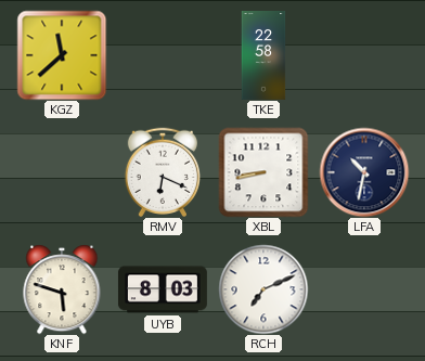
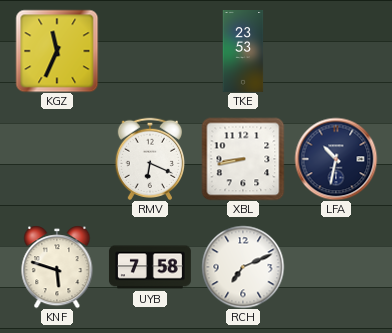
KGZ: 11:38 -> 11:34 (57, 51)
TKE: 22:58 -> 23:53 (243, 52)
UYB: 8:03 -> 7:58 (150, 267)
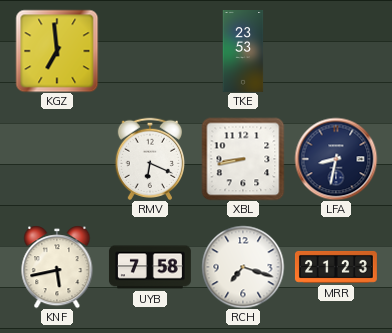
KGZ: 11:34 -> 6:59 (57, 51)
LFA: 10:32 -> 8:32 (336, 159)
KNF: 5:48 -> 5:43 (57, 267)
RCH: 7:11 -> 7:18 (243, 267)
MRR: none -> 21:23 (336, 267)
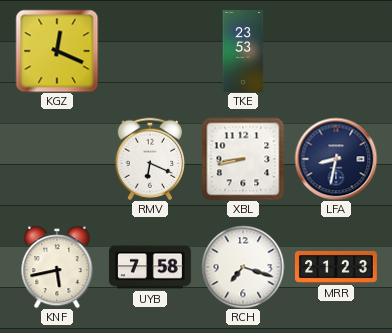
KGZ: 6:59 -> 12:19 (57, 51)
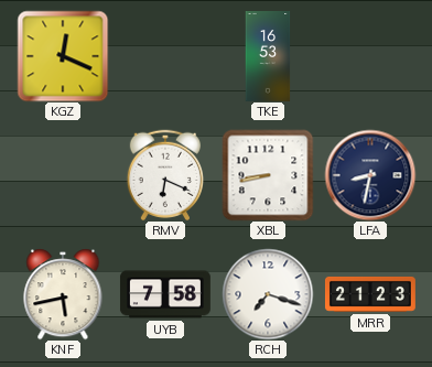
TKE: 23:53 -> 16:53 (268, 57)
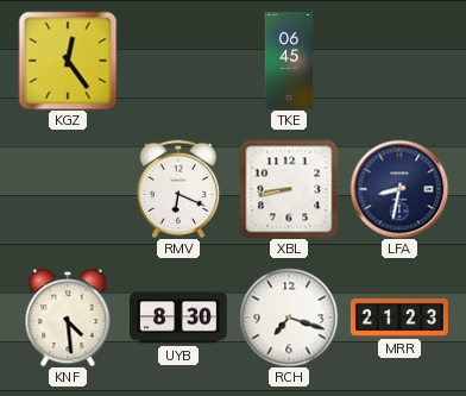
KGZ: 12:19 -> 12:24 (68, 61)
TKE: 16:53 -> 06:45 (289, 62)
KNF: 5:43 -> 4:29 (68, 318)
UYB: 7:58 -> 8:30 (178, 318)
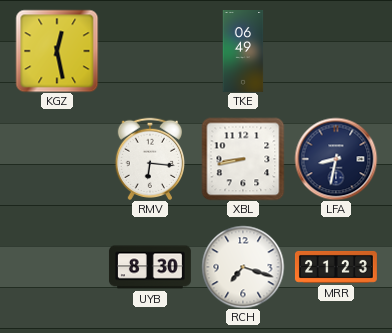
KGZ: 12:24 -> 12:28 (57, 51)
TKE: 06:45 -> 06:49 (243, 52)
RMV: 6:19 -> 6:16 (149, 158)
KNF: 4:29 -> none (68, 318)
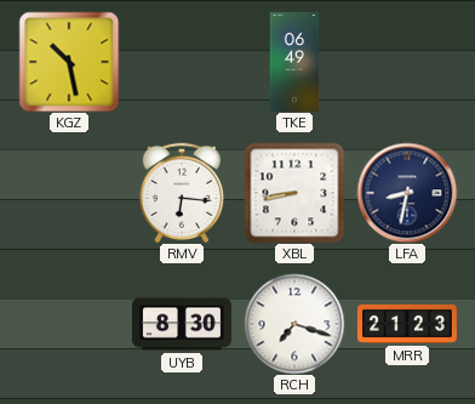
KGZ: 12:28 -> 10:28 (69, 62)
